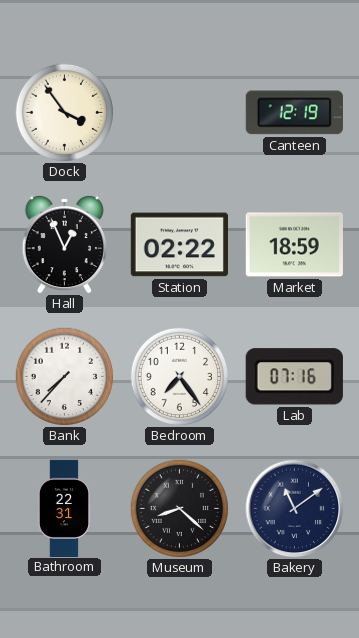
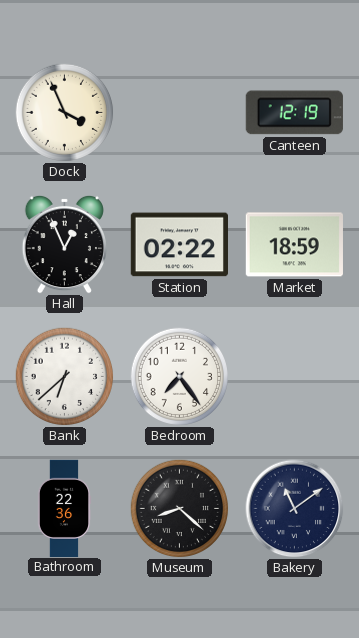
Dock: 3:54 -> 3:56 (65, 113)
Bank: 7:37 -> 6:38 (65, 377)
Lab: 07:16 -> none (294, 377)
Bathroom: 22:31 -> 22:36 (64, 508)
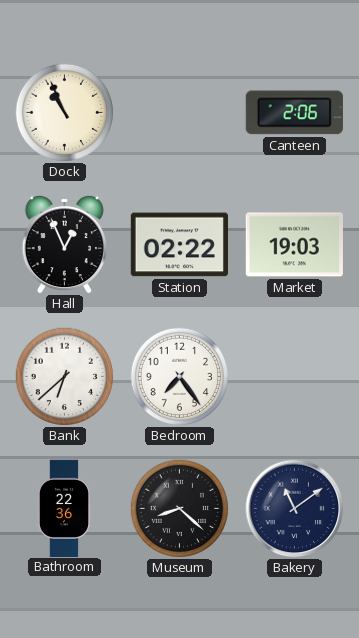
Dock: 3:56 -> 10:56 (65, 113)
Canteen: 12:19 -> 2:06 (294, 113)
Market: 18:59 -> 19:03 (294, 245)
